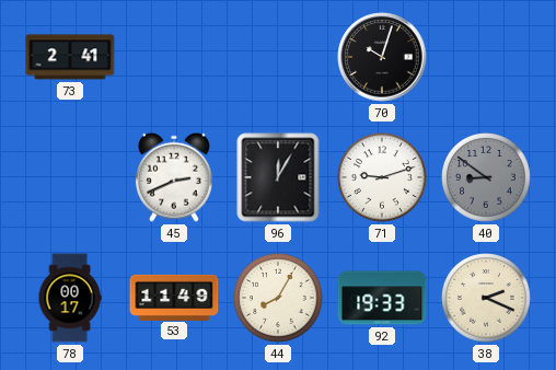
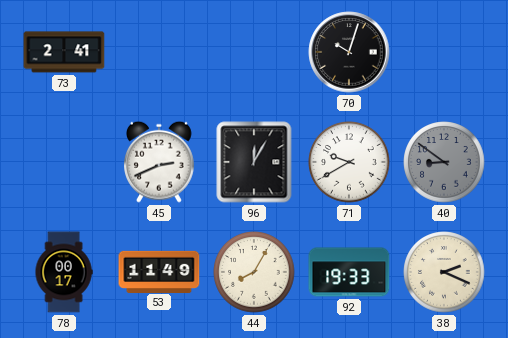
71: 9:12 -> 9:40 (349, 162)
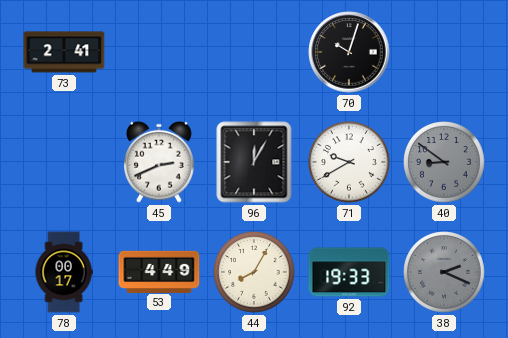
53: 11:49 -> 4:49 (159, 271)
38 dial: cream -> grey (444, 272)
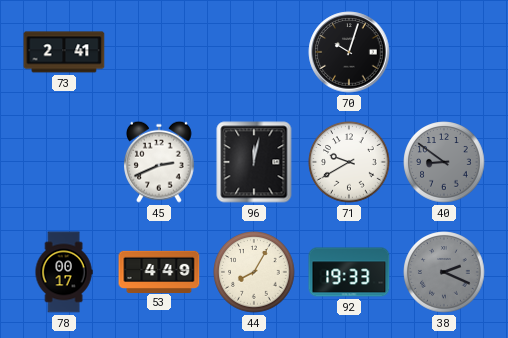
96: 12:05 -> 12:02 (254, 162)
